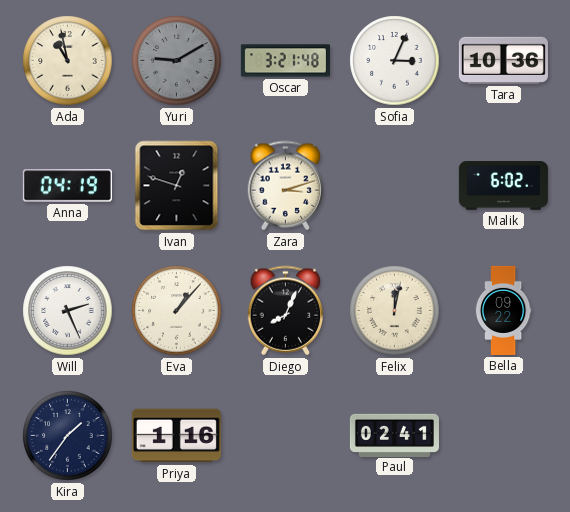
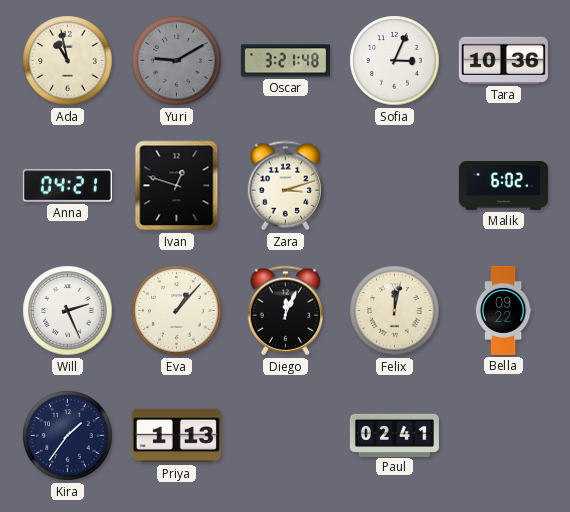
Anna: 04:19 -> 04:21 (67, 186)
Diego: 8:04 -> 12:04 (286, 311)
Priya: 1:16 -> 1:13 (176, 436)
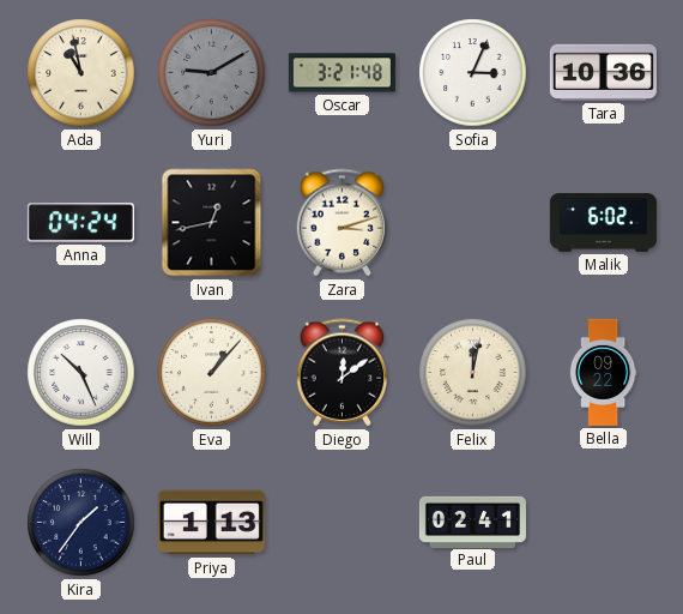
Anna: 04:21 -> 04:24 (80, 223)
Ivan: 12:48 -> 12:43 (212, 223)
Will: 2:26 -> 10:26 (81, 373)
Diego: 12:04 -> 12:09 (343, 373)
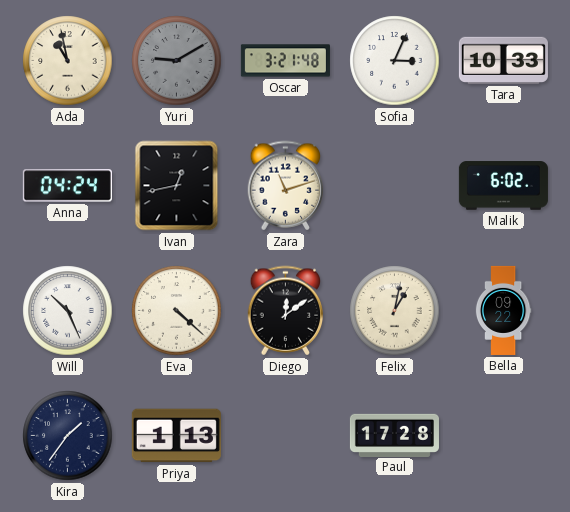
Tara: 10:36 -> 10:33 (503, 60)
Zara: 3:12 -> 11:12 (286, 186)
Eva: 1:07 -> 4:22 (177, 311)
Felix: 12:02 -> 1:02 (395, 311)
Paul: 02:41 -> 17:28 (394, 435)
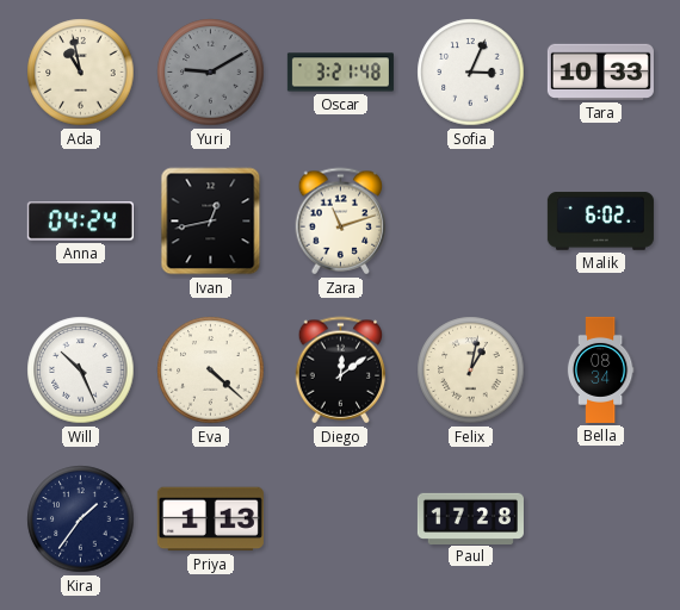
Bella: 09:22 -> 08:34 (600, 369)
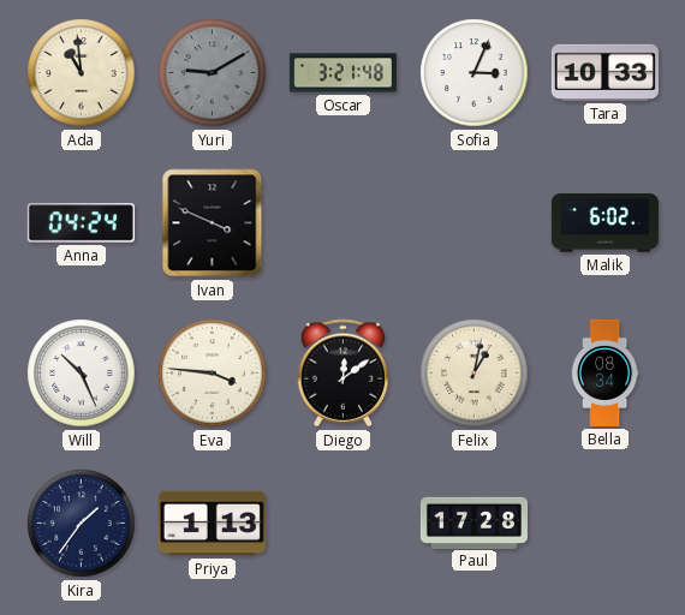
Ada: 10:58 -> 10:59 (82, 73)
Ivan: 12:43 -> 3:49 (213, 223)
Zara: 11:12 -> none (341, 222)
Eva: 4:22 -> 3:46 (213, 374)
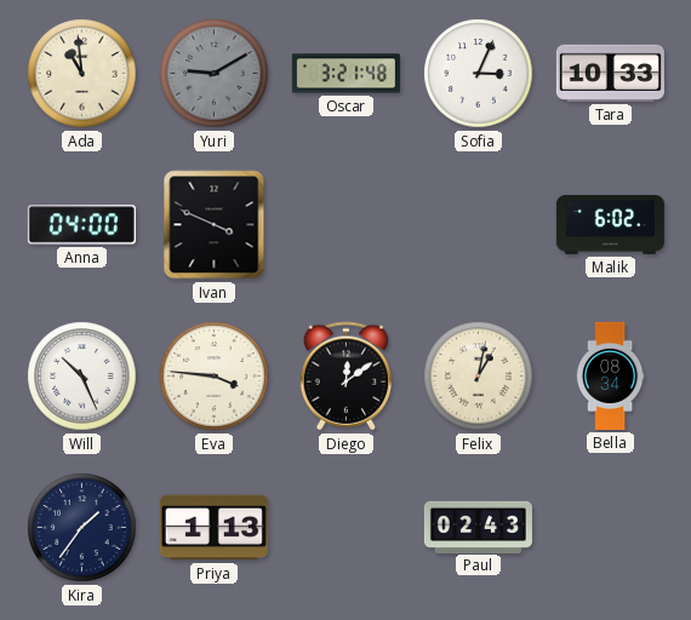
Anna: 04:24 -> 04:00 (81, 225)
Paul: 17:28 -> 02:43 (478, 527)
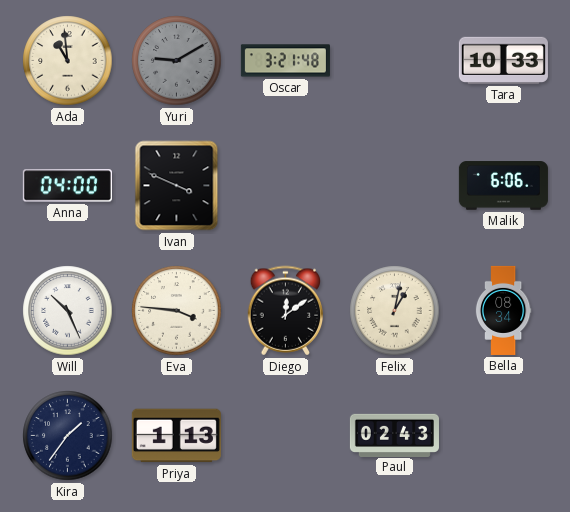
Sofia: 3:04 -> none (479, 74)
Malik: 6:02 -> 6:06 (503, 186)
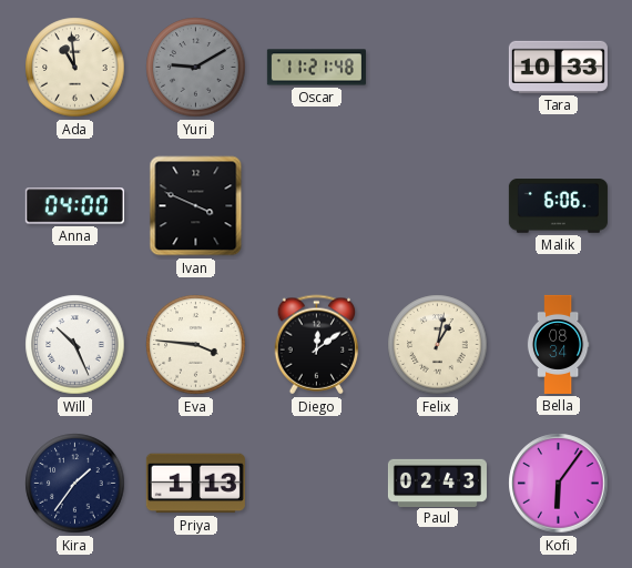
Oscar: 3:21 -> 11:21 (316, 68)
Kofi: none -> 6:06 (559, 484)
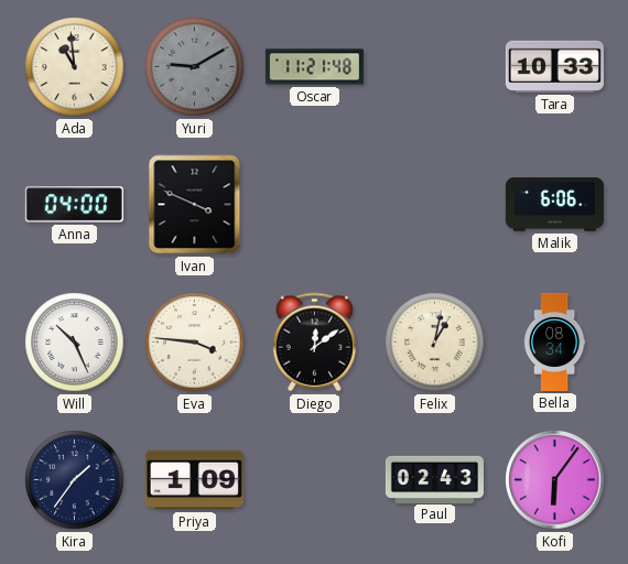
Priya: 1:13 -> 1:09 (194, 480)
